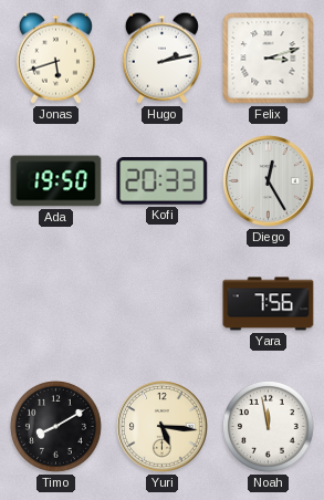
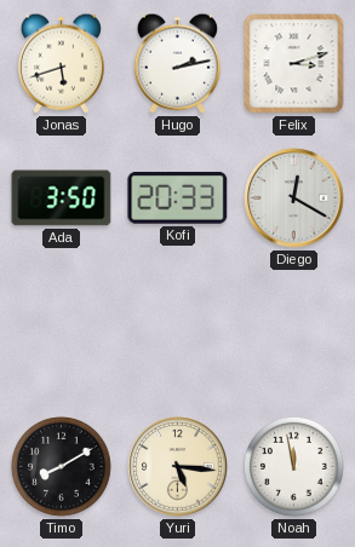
Ada: 19:50 -> 3:50 (62, 198)
Diego: 12:25 -> 12:20 (294, 198)
Yara: 7:56 -> none (269, 304)
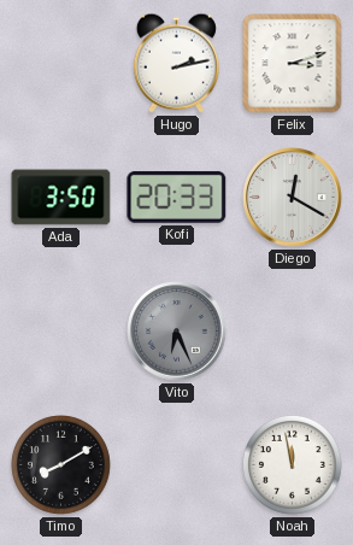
Jonas: 5:42 -> none (61, 63)
Vito: none -> 6:26 (177, 332)
Yuri: 5:16 -> none (178, 467)
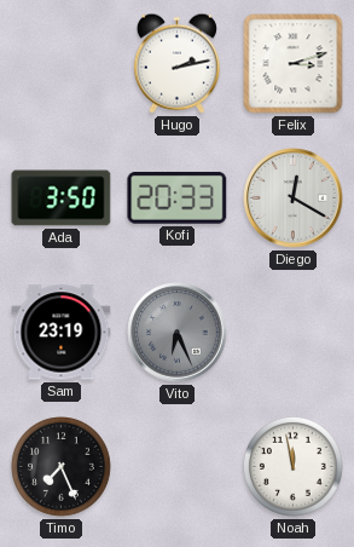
Sam: none -> 23:19 (62, 333)
Timo: 8:10 -> 7:26 (62, 467)
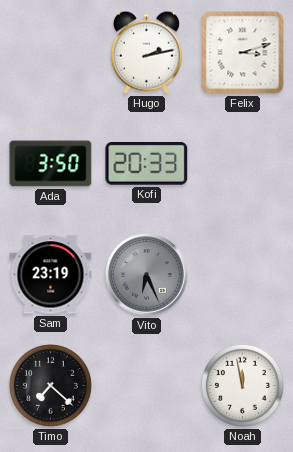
Diego: 12:20 -> none (294, 198)
Timo: 7:26 -> 7:22 (51, 386)
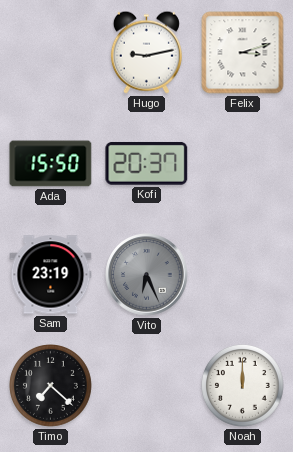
Hugo: 2:13 -> 9:13 (146, 52)
Ada: 3:50 -> 15:50 (51, 164)
Kofi: 20:33 -> 20:37 (147, 163)
Noah: 11:58 -> 12:00 (243, 386)
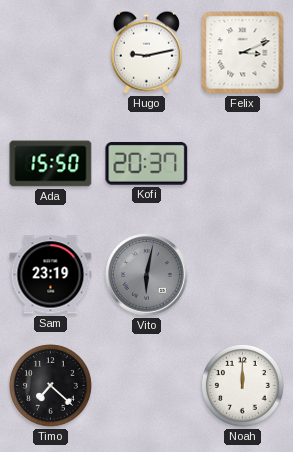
Felix: 3:12 -> 3:11 (243, 53)
Vito: 6:26 -> 6:02 (147, 275)
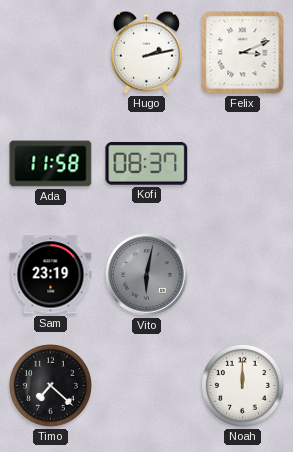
Hugo: 9:13 -> 2:13 (146, 52)
Ada: 15:50 -> 11:58 (51, 164)
Kofi: 20:37 -> 08:37 (147, 163)
